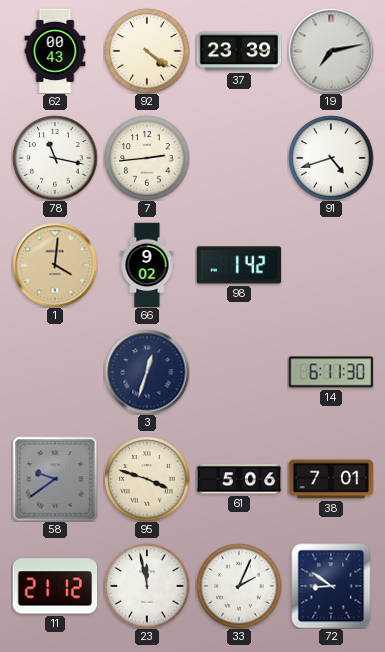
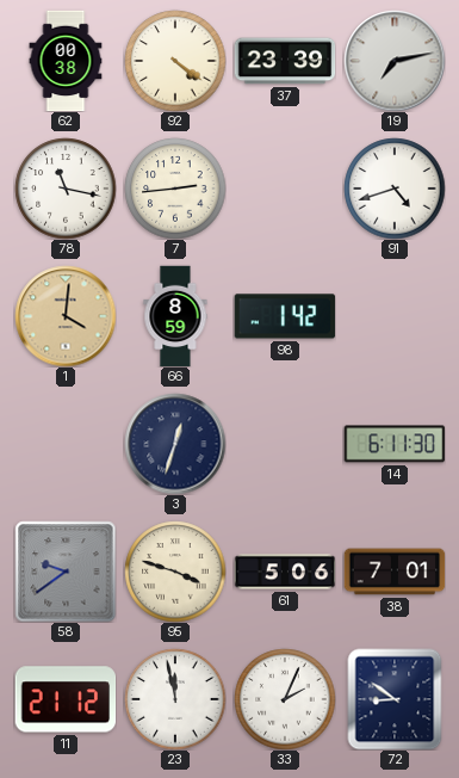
62: 00:43 -> 00:38 (66, 61)
66: 9:02 -> 8:59 (175, 316)
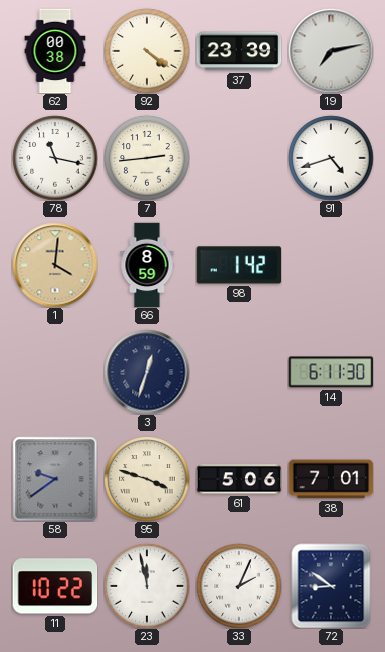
11: 21:12 -> 10:22 (55, 586)
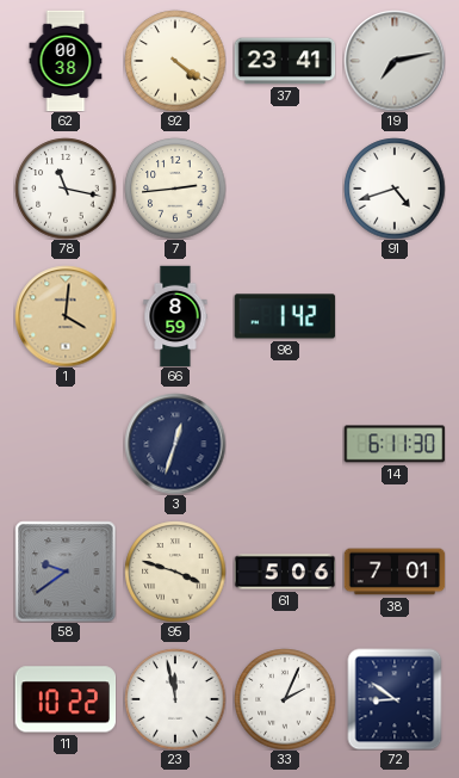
37: 23:39 -> 23:41 (285, 61)
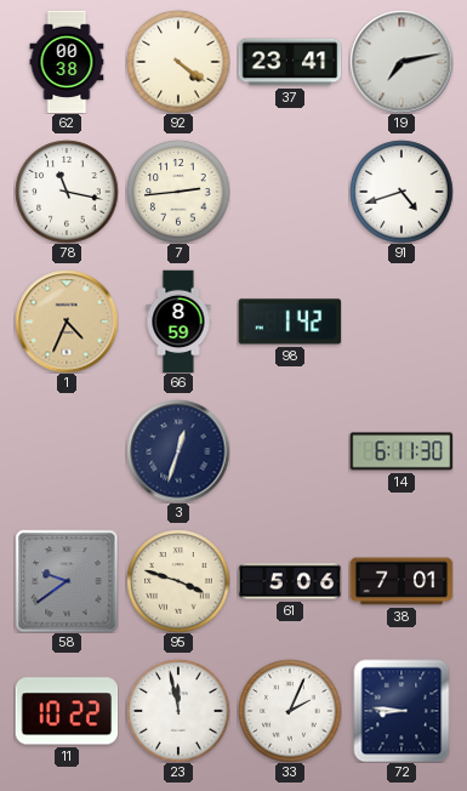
1: 4:01 -> 4:34 (67, 321)
72: 8:51 -> 8:46 (401, 711)
